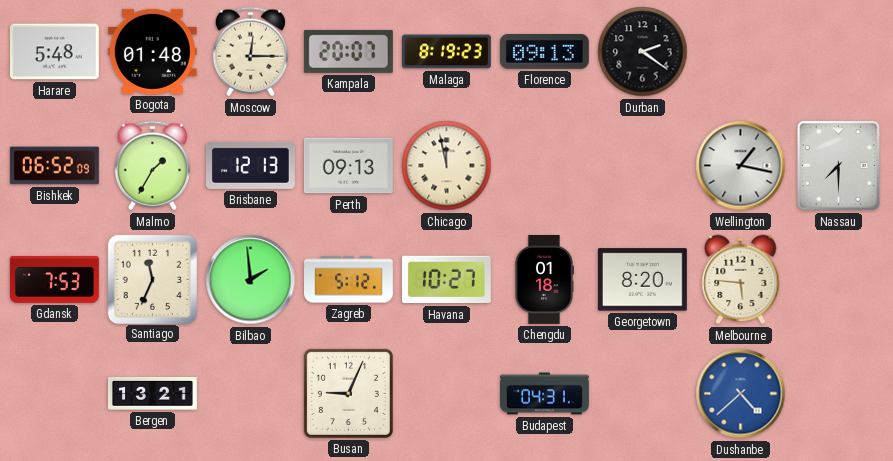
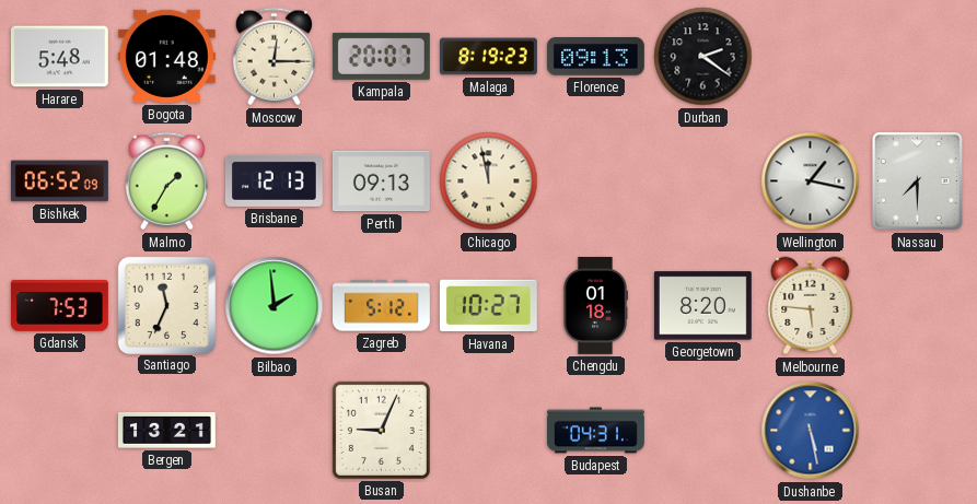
Dushanbe: 4:38 -> 5:28 (811, 431)
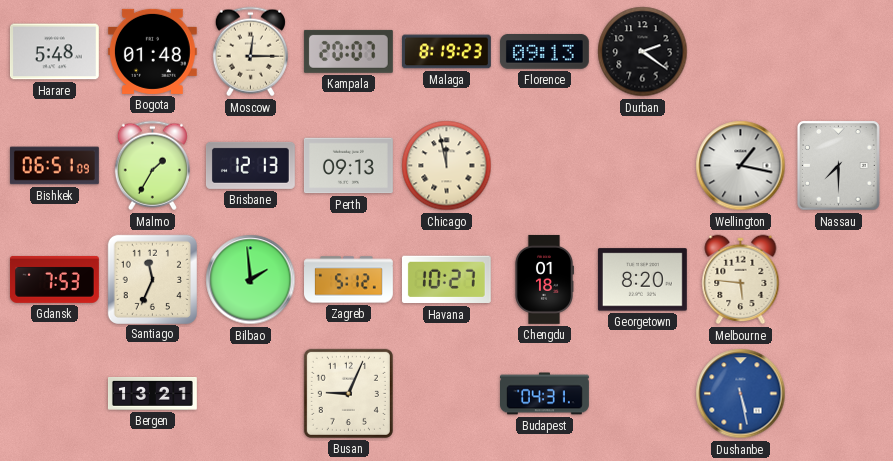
Bishkek: 06:52 -> 06:51 (54, 166)
